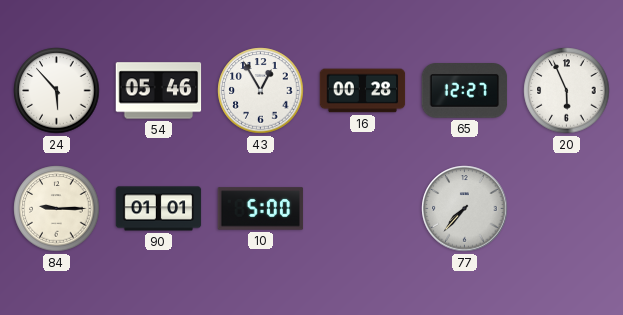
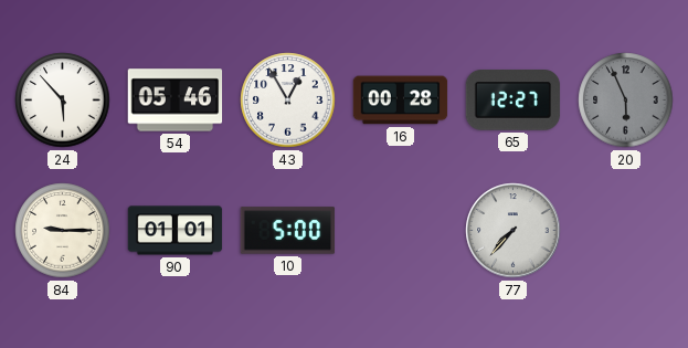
20 dial: white -> grey (626, 101)
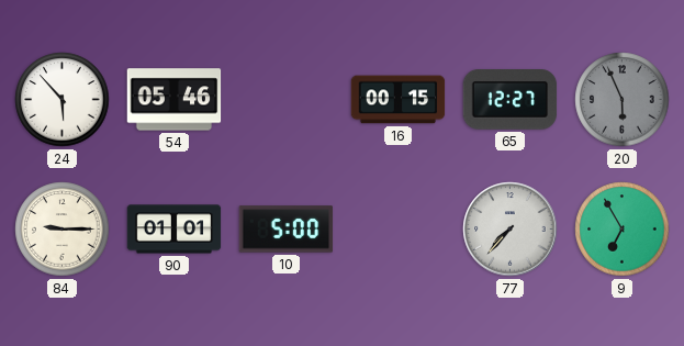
43: 12:55 -> none (288, 101)
16: 00:28 -> 00:15 (399, 100)
9: none -> 6:55 (623, 230)
